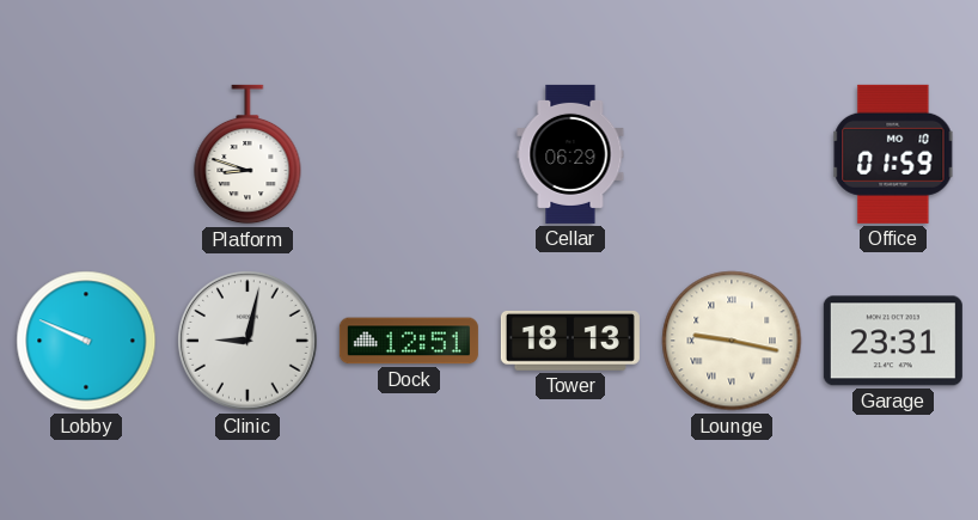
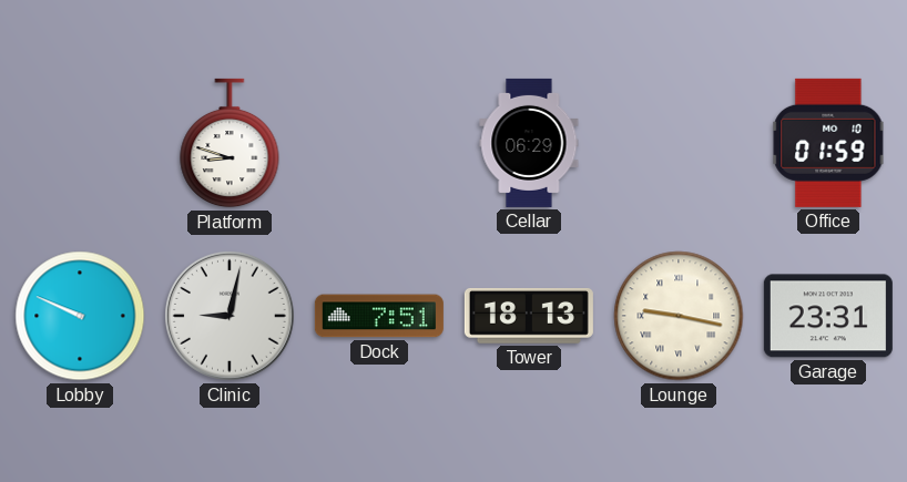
Dock: 12:51 -> 7:51 (379, 316)
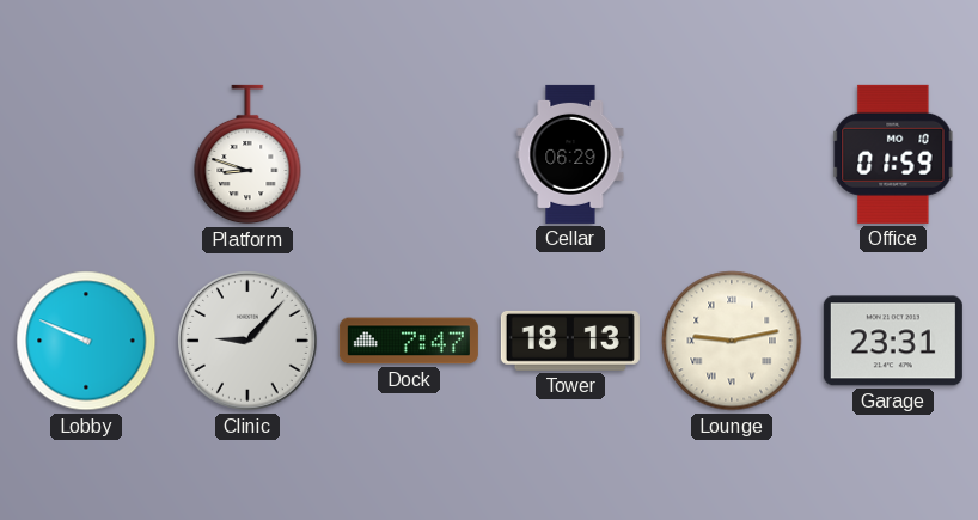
Clinic: 9:02 -> 9:07 (247, 341)
Dock: 7:51 -> 7:47 (409, 341)
Lounge: 9:17 -> 9:13 (732, 341)
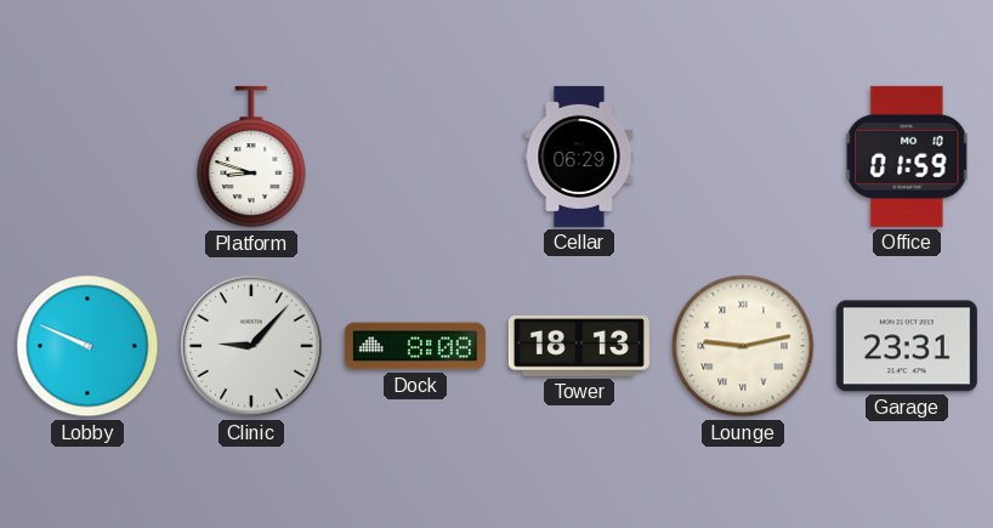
Dock: 7:47 -> 8:08 (415, 346)
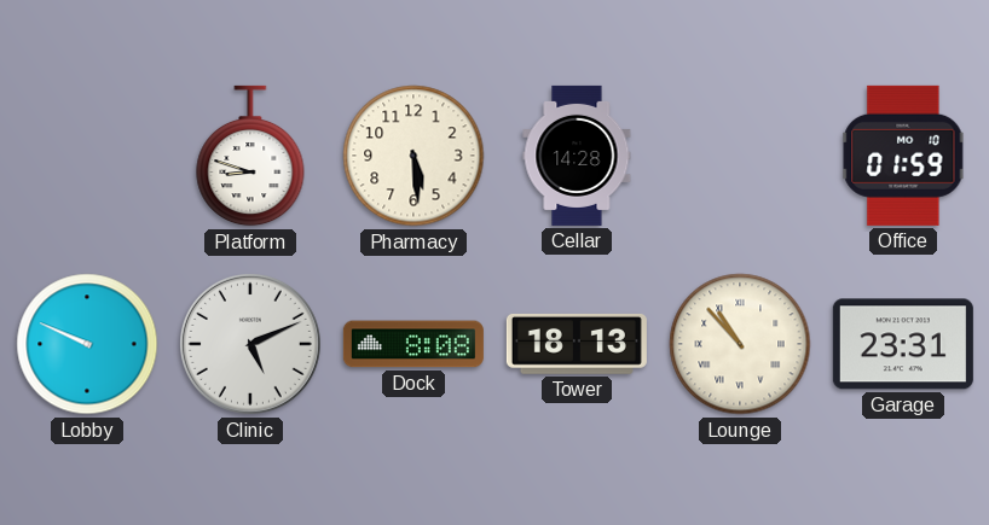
Pharmacy: none -> 5:29 (413, 156)
Cellar: 06:29 -> 14:28 (577, 156)
Clinic: 9:07 -> 5:11 (250, 344)
Lounge: 9:13 -> 10:53 (740, 344)
